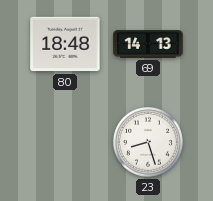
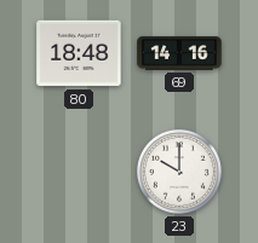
69: 14:13 -> 14:16 (179, 53)
23: 8:27 -> 10:00 (180, 173)
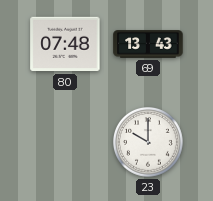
80: 18:48 -> 07:48 (65, 44)
69: 14:16 -> 13:43 (148, 44)
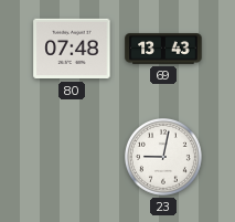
23: 10:00 -> 9:02 (164, 158)
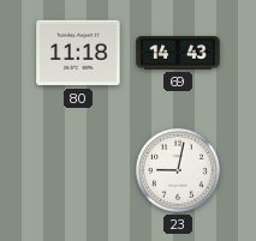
80: 07:48 -> 11:18 (78, 53)
69: 13:43 -> 14:43 (178, 53)
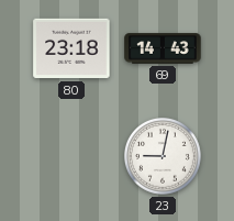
80: 11:18 -> 23:18 (71, 48)
